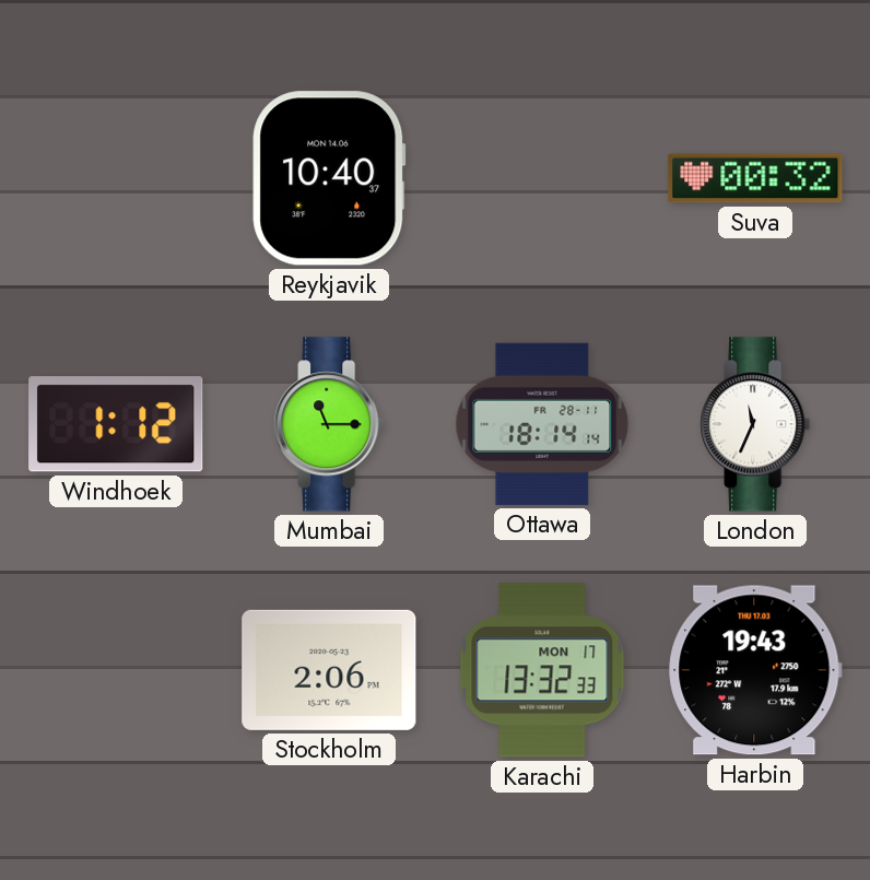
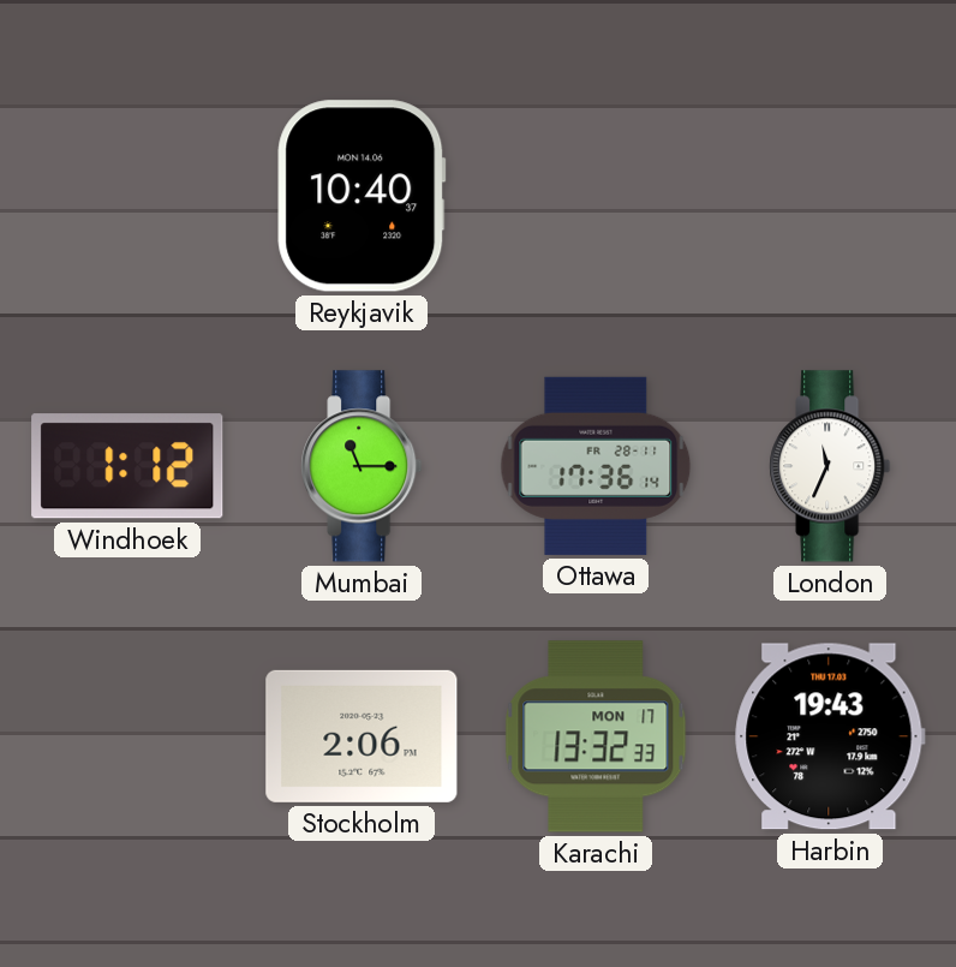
Suva: 00:32 -> none (755, 178)
Ottawa: 18:14 -> 17:36 (596, 466)
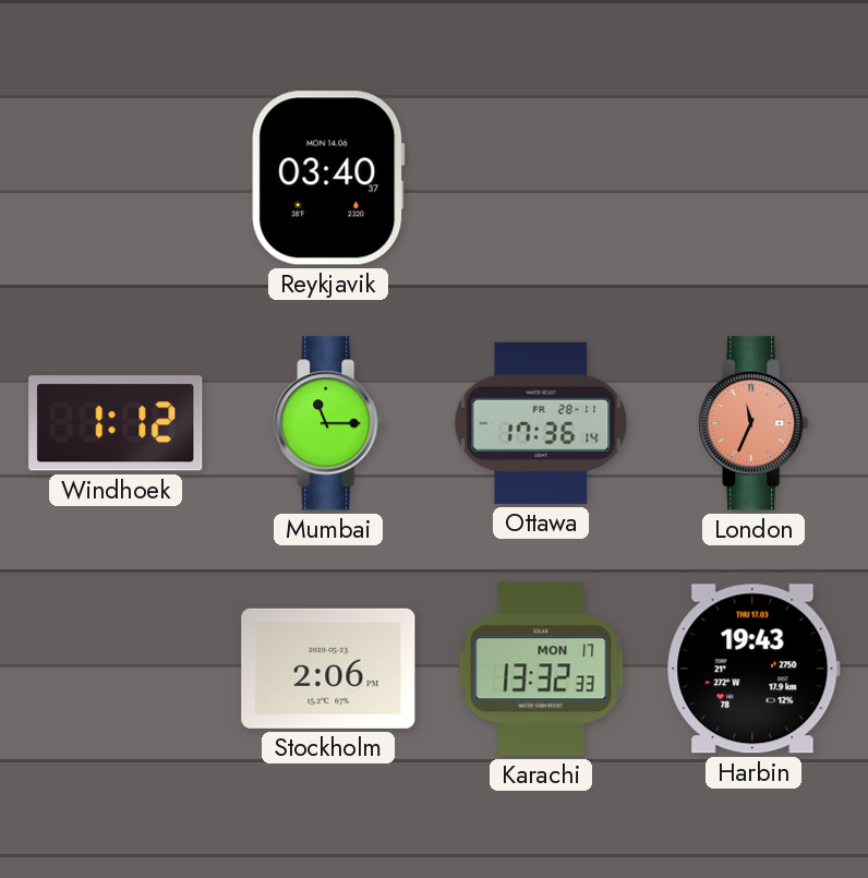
Reykjavik: 10:40 -> 03:40 (328, 178)
London dial: white -> salmon (754, 423)
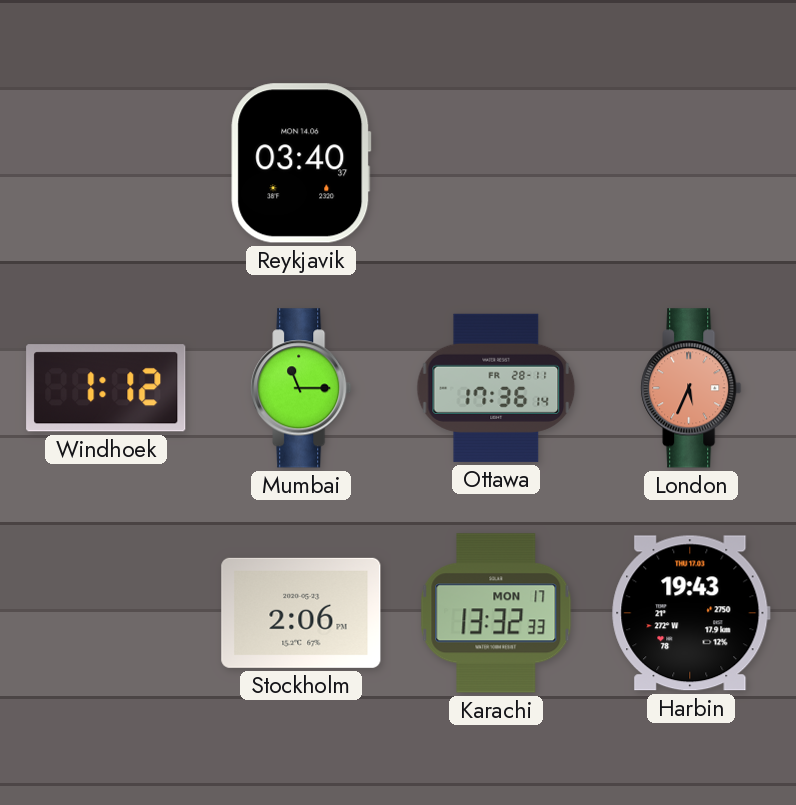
London: 11:34 -> 5:34 (691, 388)
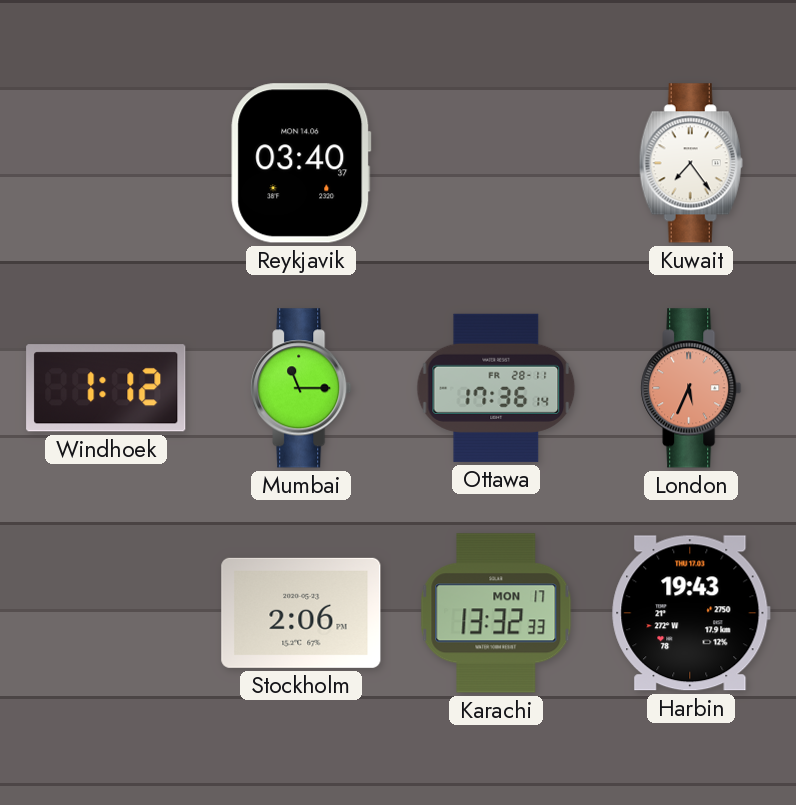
Kuwait: none -> 7:24 (691, 163)
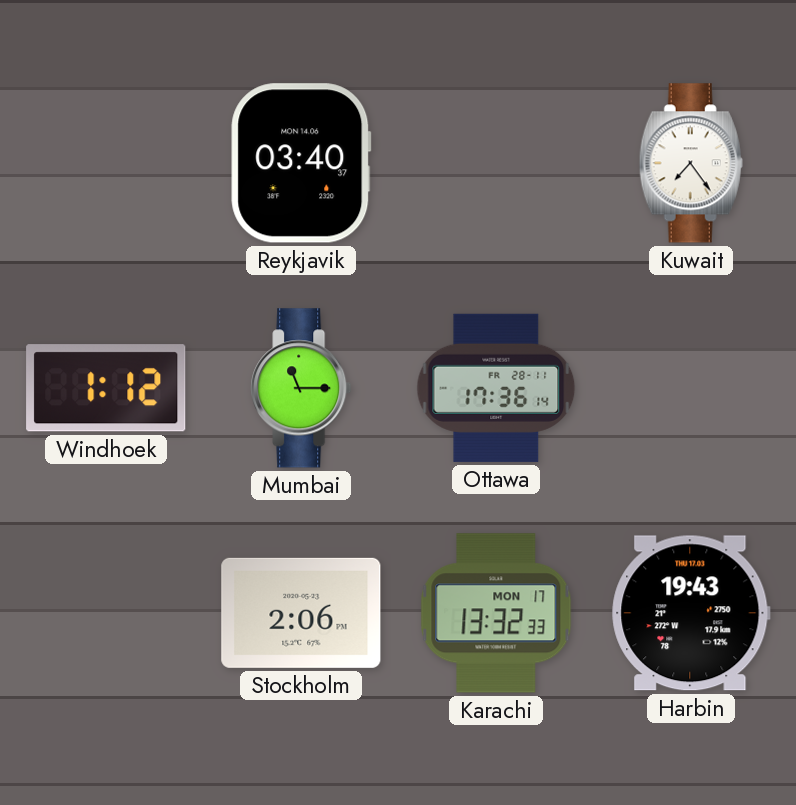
London: 5:34 -> none (691, 388)
